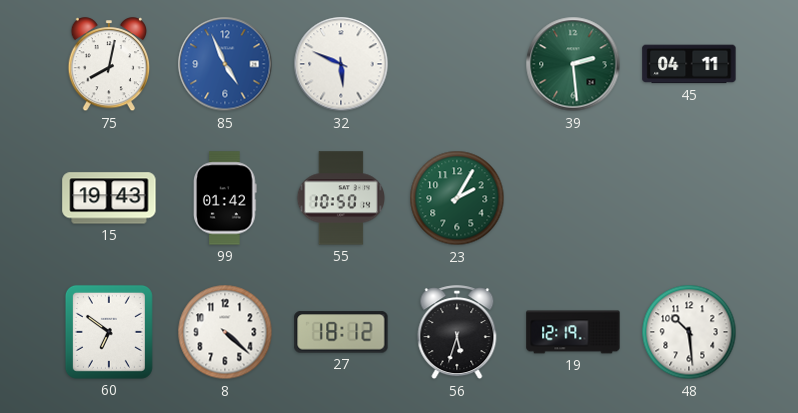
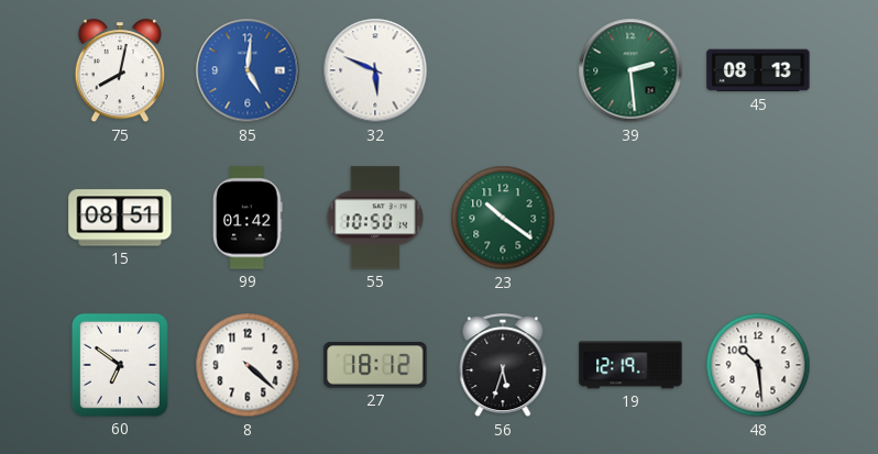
85: 4:56 -> 5:01 (248, 70)
45: 04:11 -> 08:13 (758, 70)
15: 19:43 -> 08:51 (120, 218)
23: 2:05 -> 10:21 (503, 218)
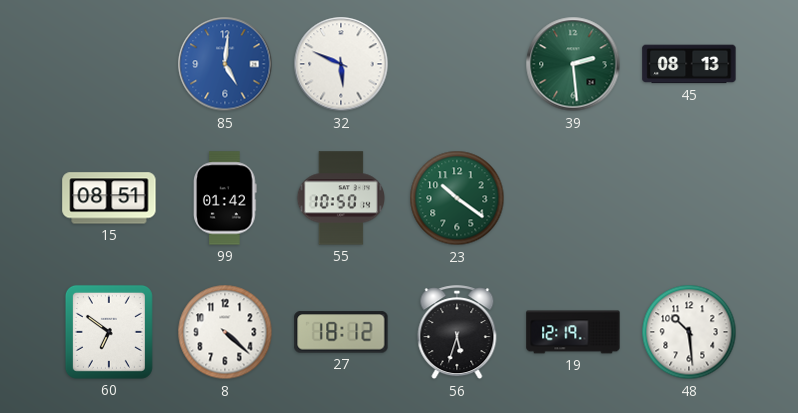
75: 8:02 -> none (119, 71)
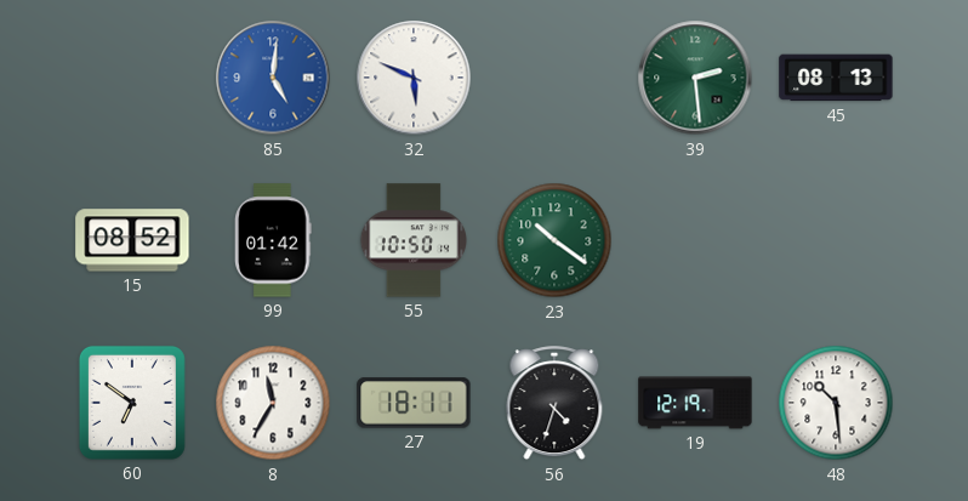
15: 08:51 -> 08:52 (132, 240)
8: 4:22 -> 11:35 (273, 403)
27: 18:12 -> 18:11 (414, 403)
56: 5:33 -> 4:33 (554, 404)
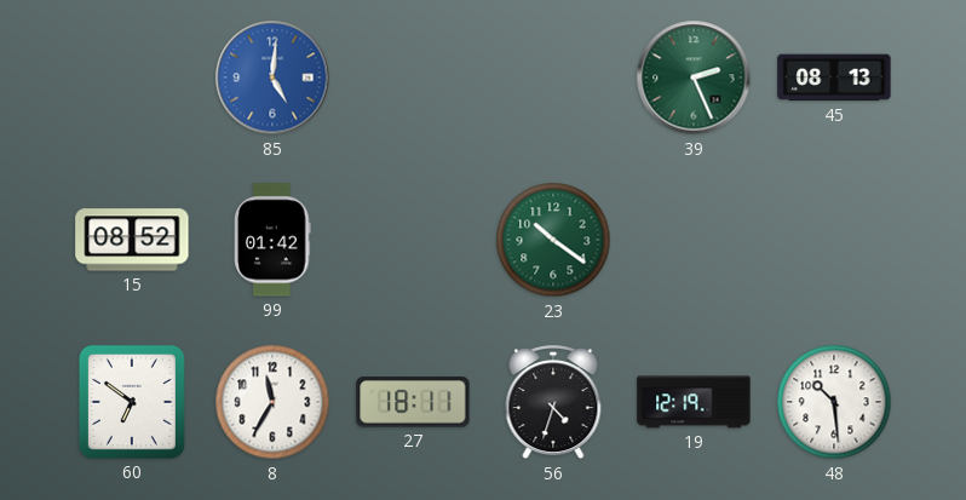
32: 5:49 -> none (414, 78)
39: 2:29 -> 2:26 (694, 77)
55: 10:50 -> none (412, 240)
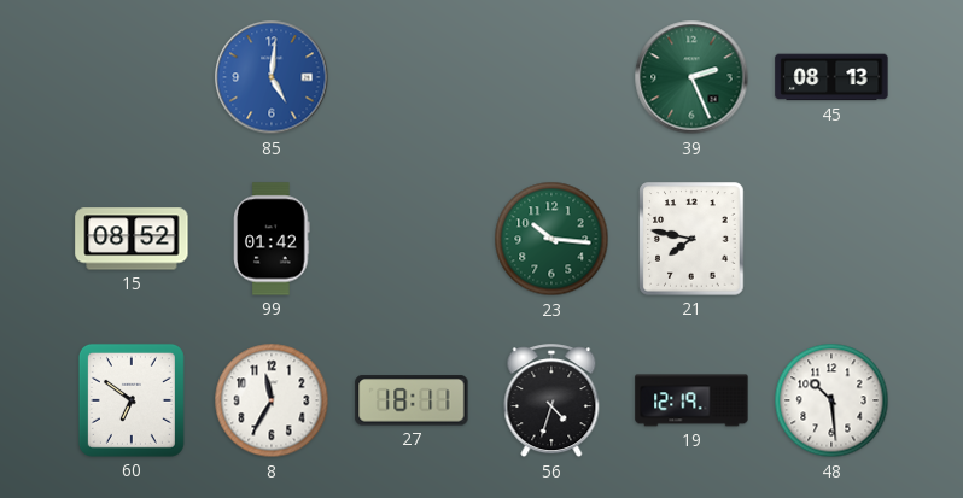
23: 10:21 -> 10:16 (551, 239)
21: none -> 7:47 (691, 239)
